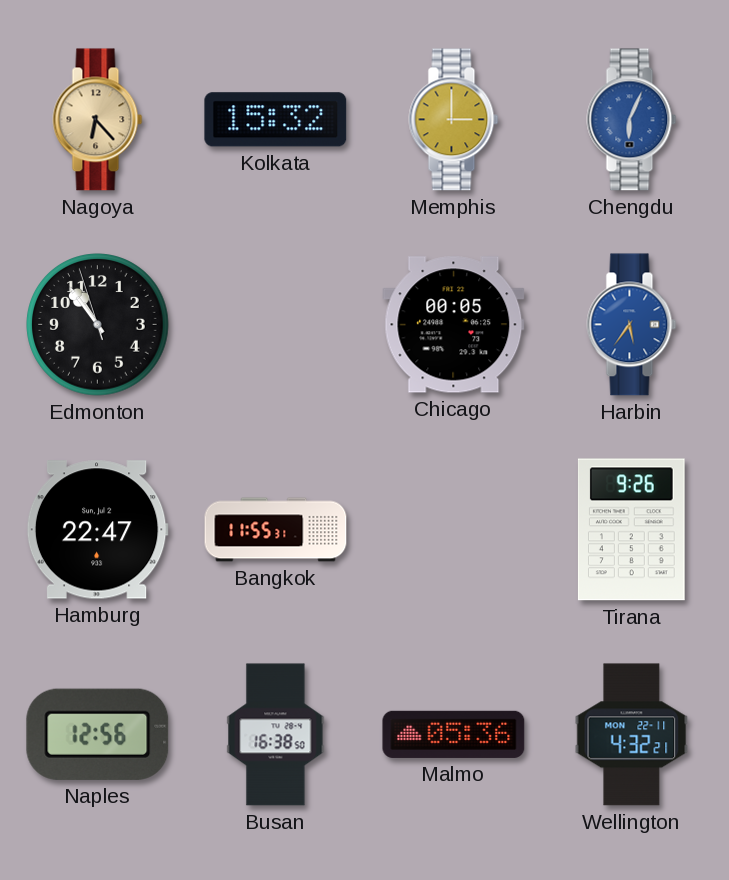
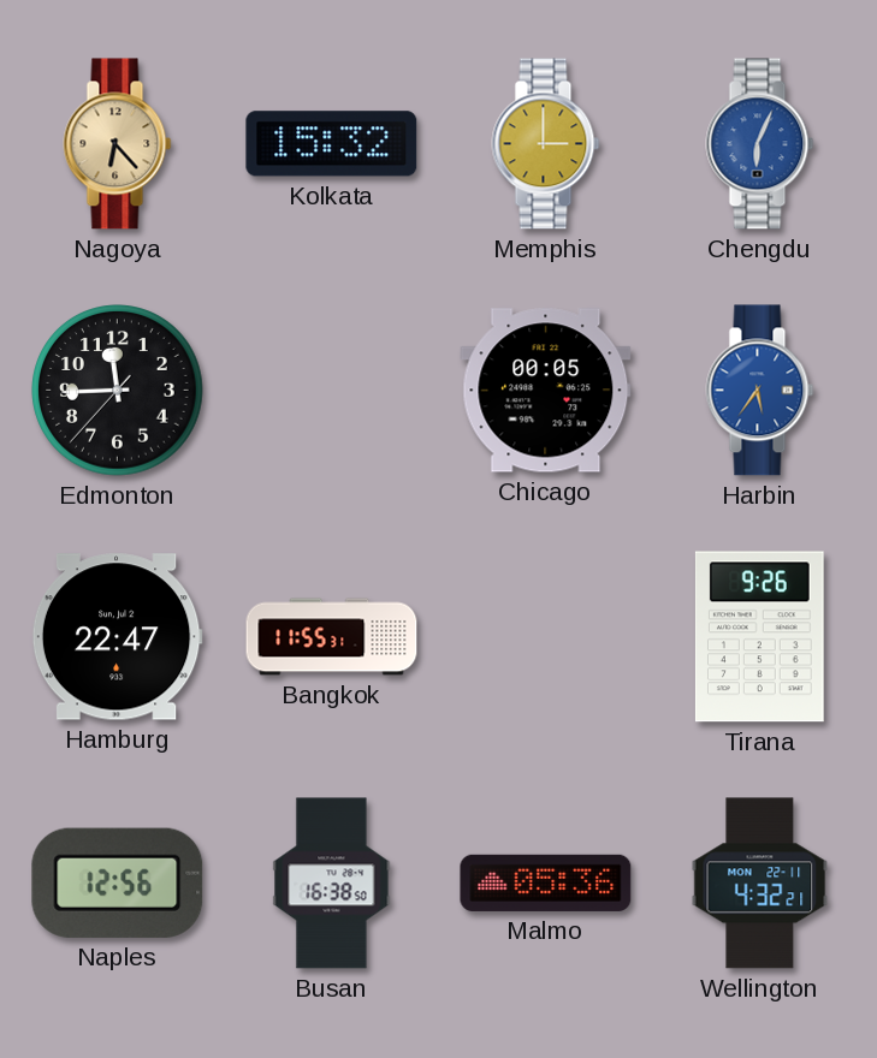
Edmonton: 10:53 -> 11:44 (118, 391)
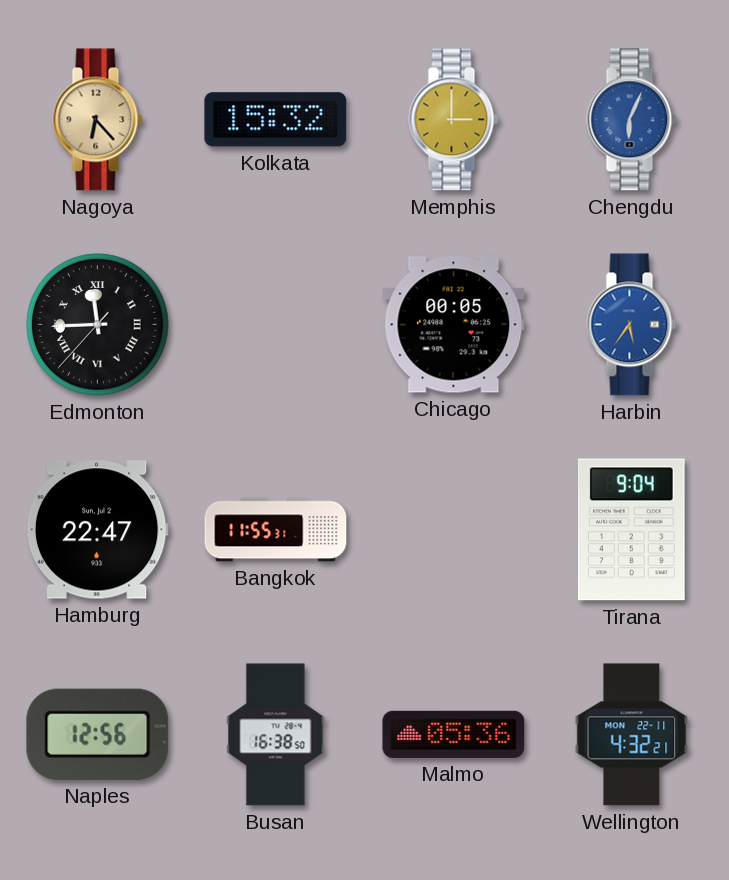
Edmonton numerals: Arabic -> Roman (98, 325)
Tirana: 9:26 -> 9:04 (631, 530)
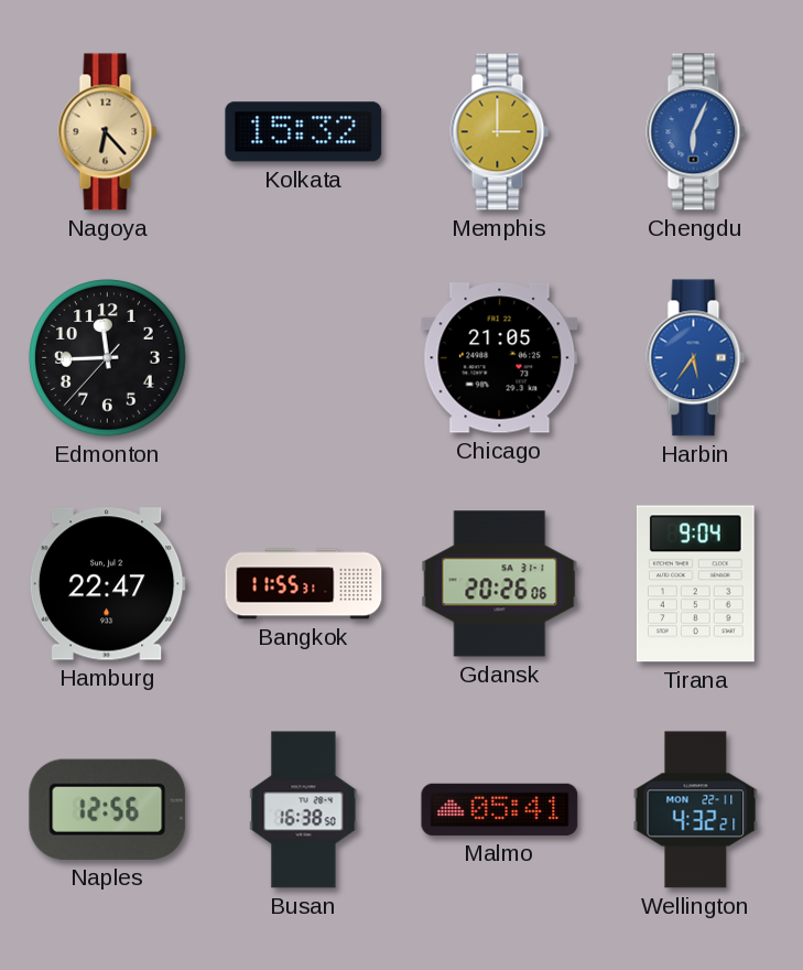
Edmonton numerals: Roman -> Arabic (108, 358)
Chicago: 00:05 -> 21:05 (500, 358)
Gdansk: none -> 20:26 (500, 584)
Malmo: 05:36 -> 05:41 (500, 809)
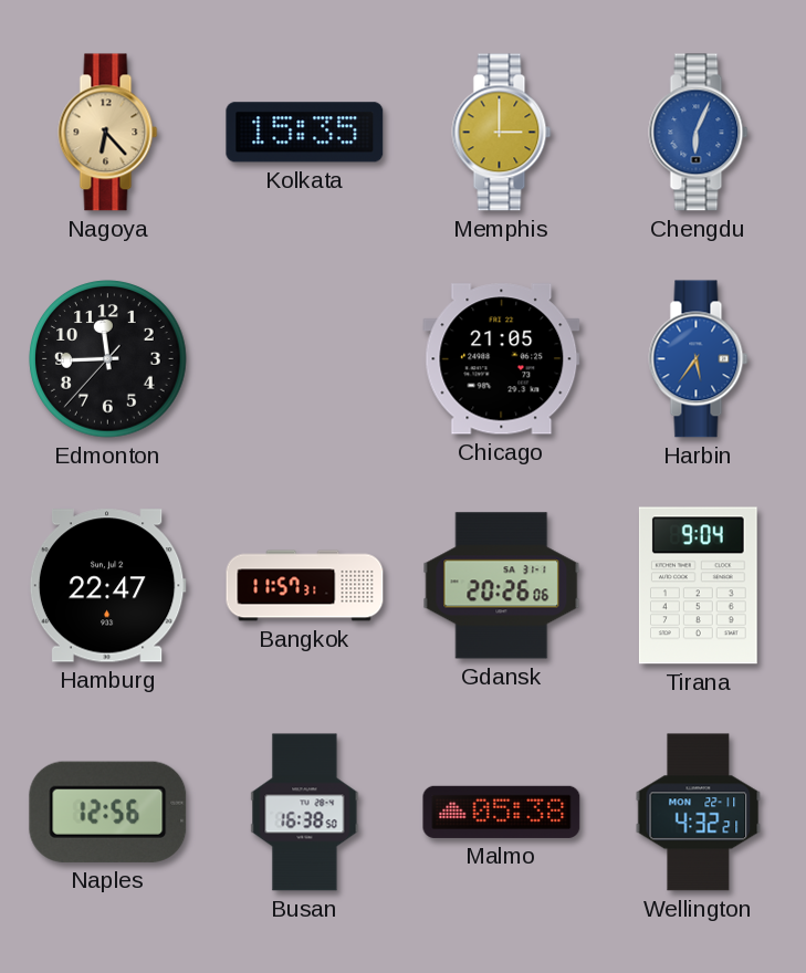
Kolkata: 15:32 -> 15:35 (305, 133)
Bangkok: 11:55 -> 11:57 (305, 586)
Malmo: 05:41 -> 05:38 (502, 812)
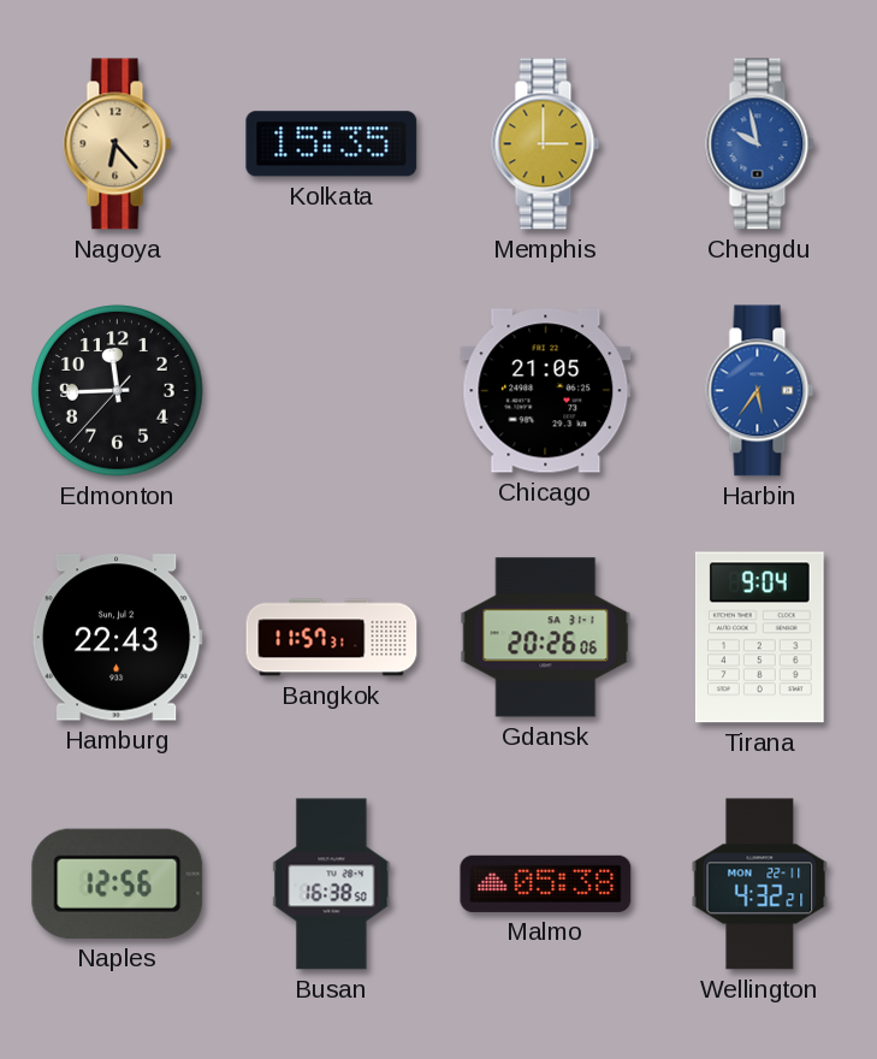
Chengdu: 6:04 -> 9:58 (760, 144)
Hamburg: 22:47 -> 22:43 (117, 638)
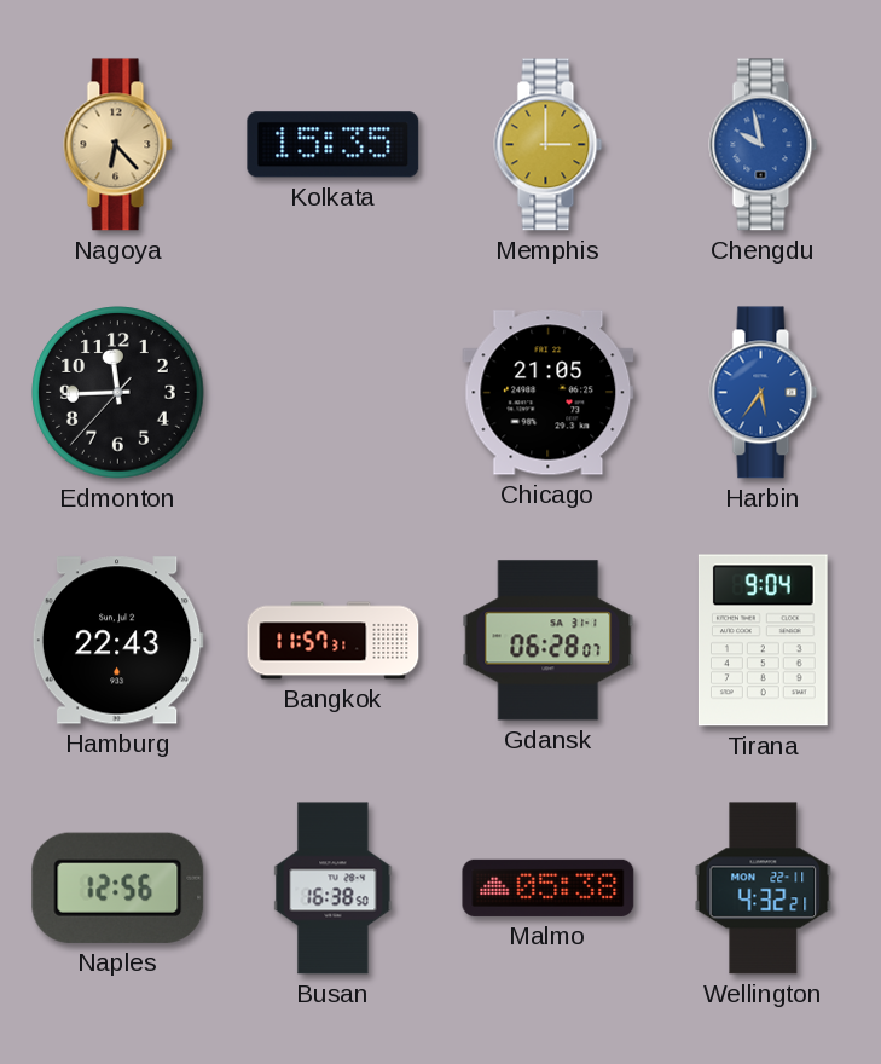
Gdansk: 20:26 -> 06:28 (549, 641)
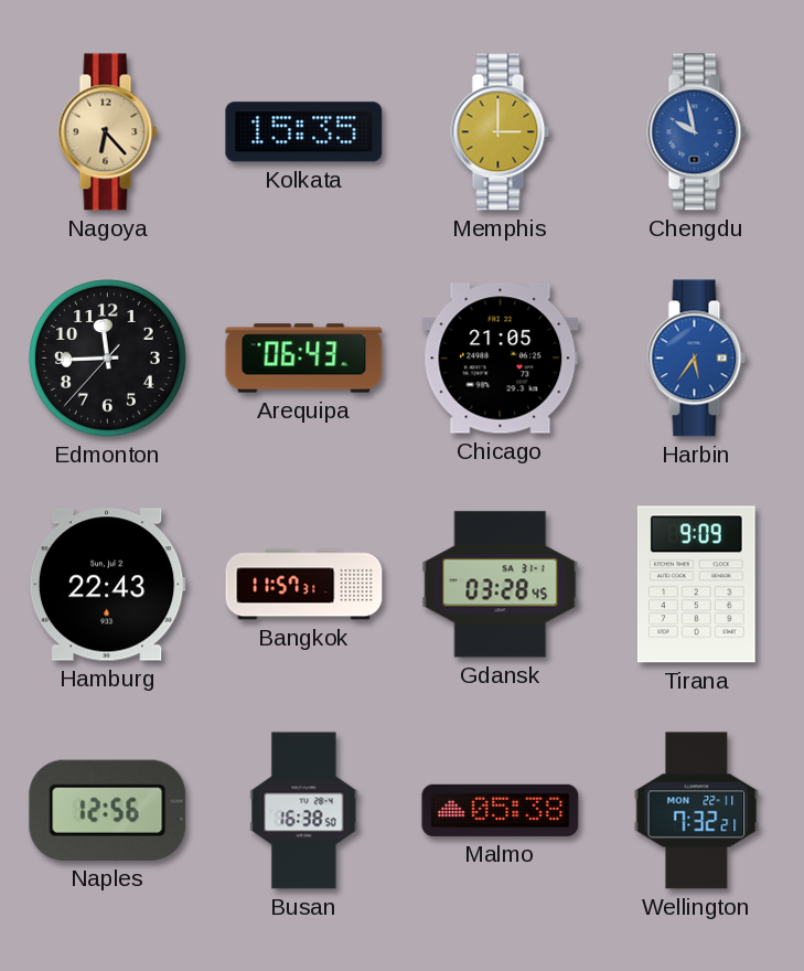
Arequipa: none -> 06:43 (304, 359)
Gdansk: 06:28 -> 03:28 (501, 585)
Tirana: 9:04 -> 9:09 (696, 585)
Wellington: 4:32 -> 7:32 (697, 811)
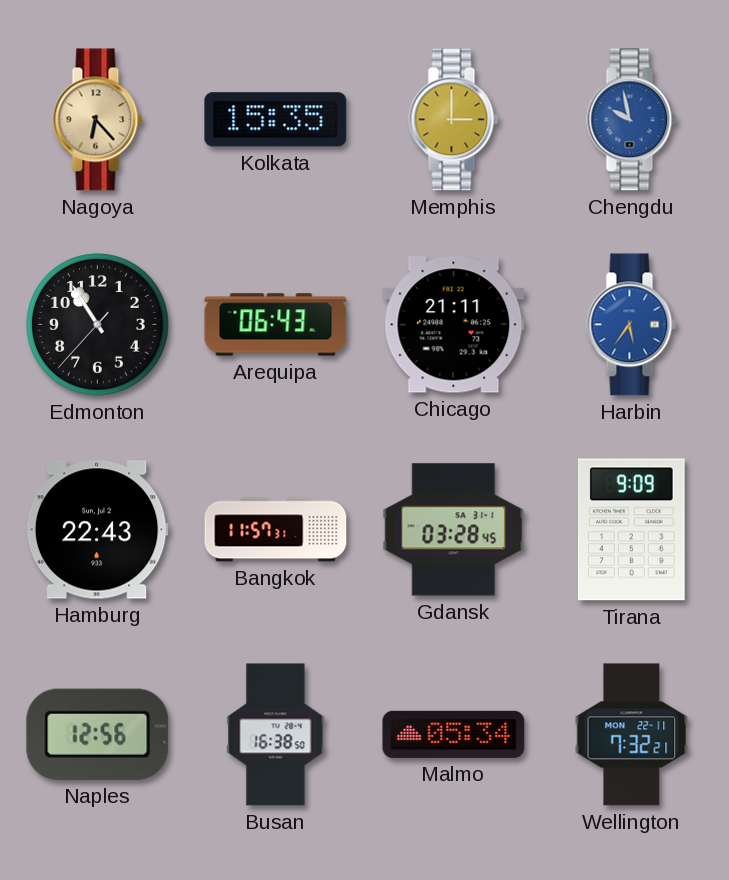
Edmonton: 11:44 -> 10:54 (98, 325)
Chicago: 21:05 -> 21:11 (454, 325)
Malmo: 05:38 -> 05:34 (454, 734)
